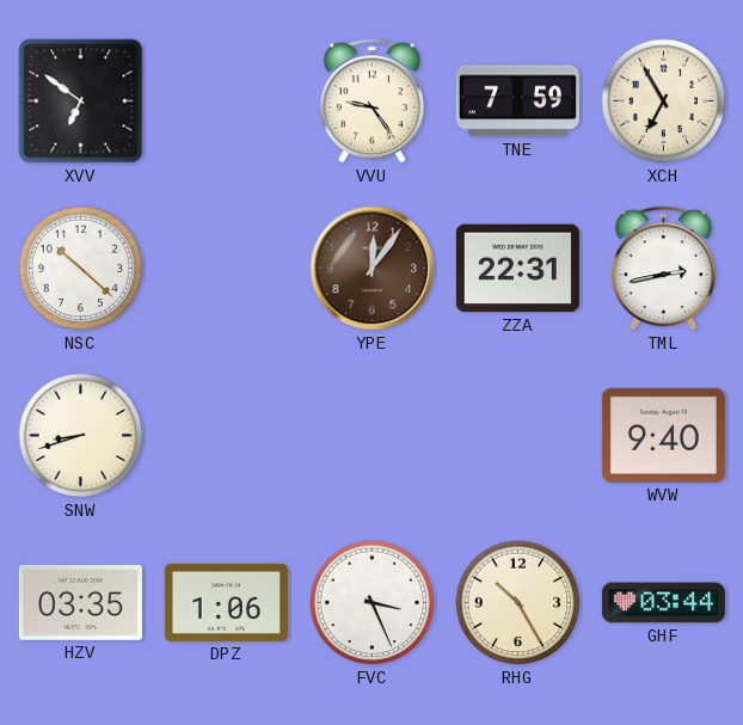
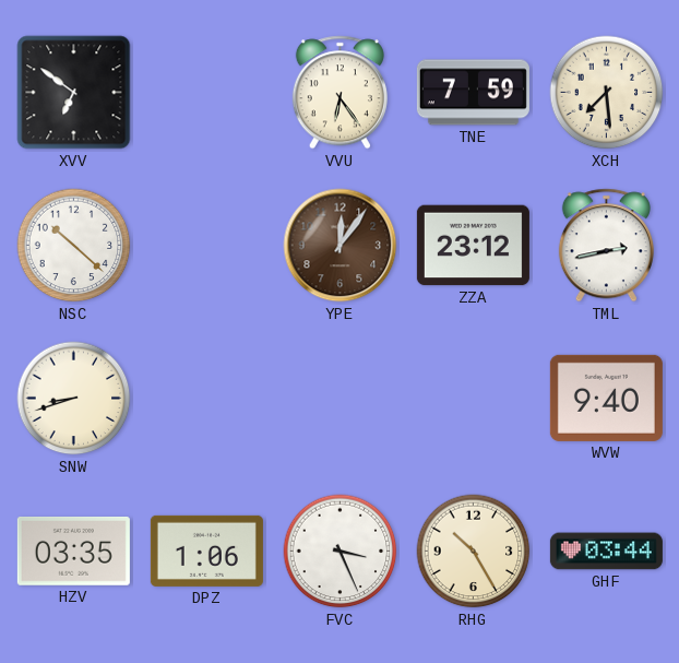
VVU: 9:24 -> 6:24 (339, 93)
XCH: 6:55 -> 7:29 (607, 93)
ZZA: 22:31 -> 23:12 (473, 246)
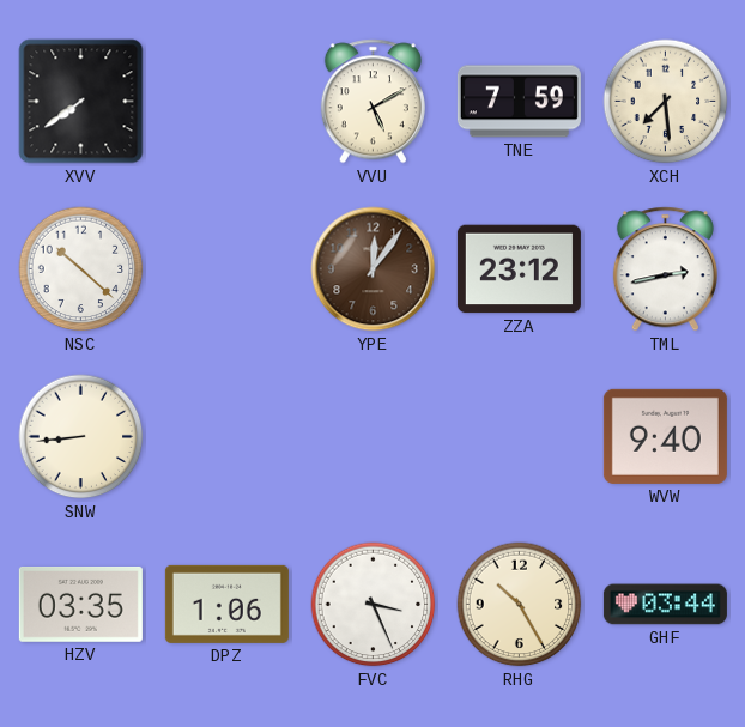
XVV: 6:51 -> 7:39 (81, 102)
VVU: 6:24 -> 5:10 (372, 102)
SNW: 8:42 -> 8:44 (81, 437)
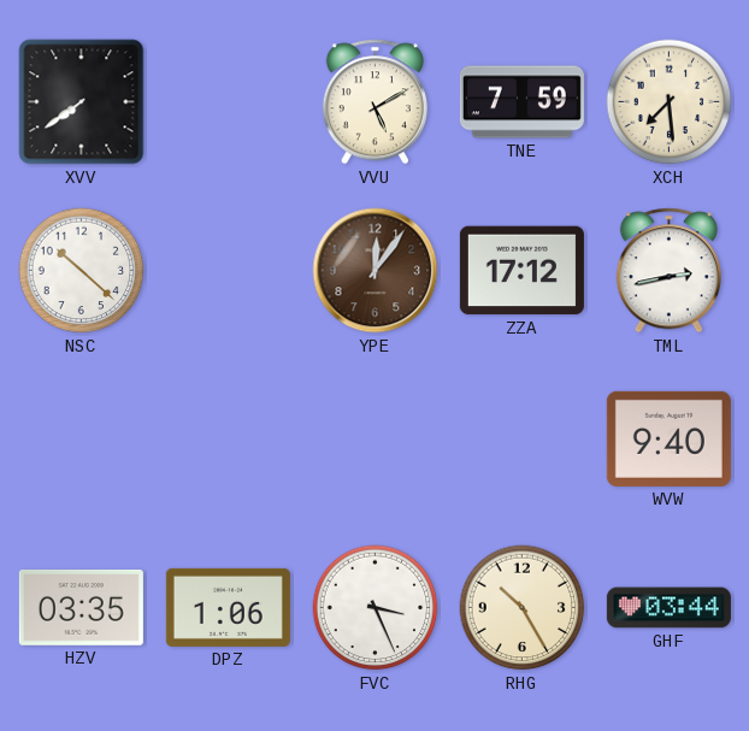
ZZA: 23:12 -> 17:12 (521, 271)
SNW: 8:44 -> none (81, 437)
